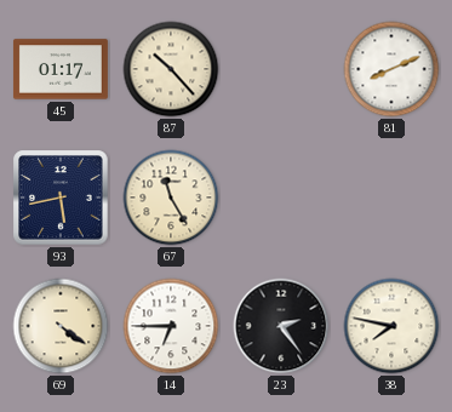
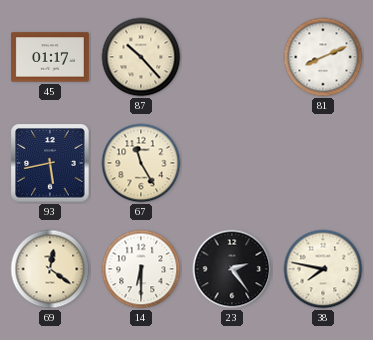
69: 4:21 -> 12:21 (50, 269)
14: 6:45 -> 6:30 (141, 269)
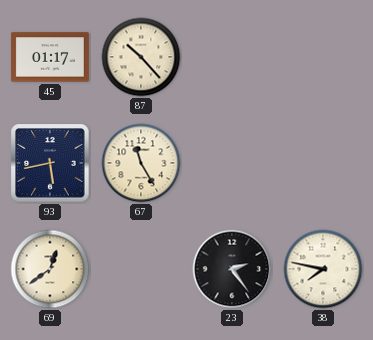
81: 8:11 -> none (323, 57)
69: 12:21 -> 12:39 (50, 269)
14: 6:30 -> none (141, 269)
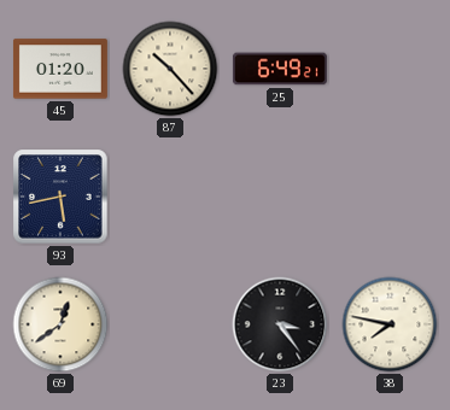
45: 01:17 -> 01:20 (60, 69)
25: none -> 6:49 (280, 69)
67: 11:25 -> none (141, 163)
23: 2:24 -> 3:24 (280, 324)
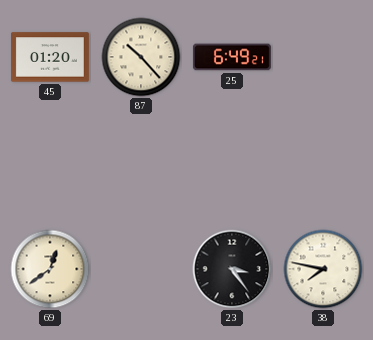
93: 5:43 -> none (60, 197)
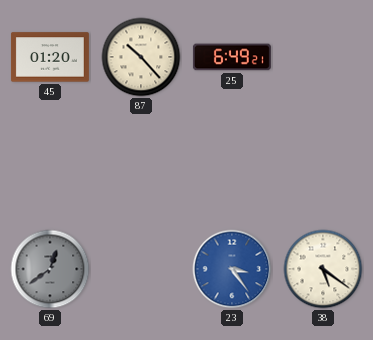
69 dial: cream -> grey (50, 269)
23 dial: black -> blue (232, 269)
38: 7:47 -> 5:21 (323, 269)
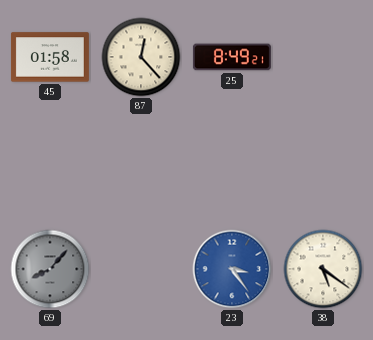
45: 01:20 -> 01:58 (50, 57)
87: 10:23 -> 12:23 (141, 57)
25: 6:49 -> 8:49 (232, 57)
69: 12:39 -> 8:07 (50, 269)
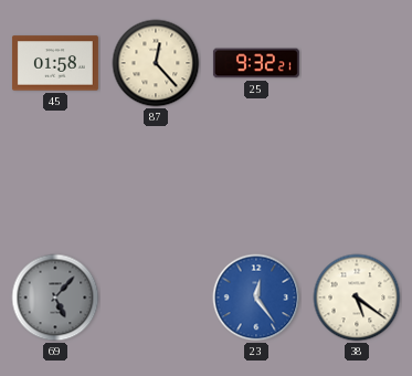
25: 8:49 -> 9:32 (256, 63)
69: 8:07 -> 5:07 (55, 297)
23: 3:24 -> 12:24 (256, 297)
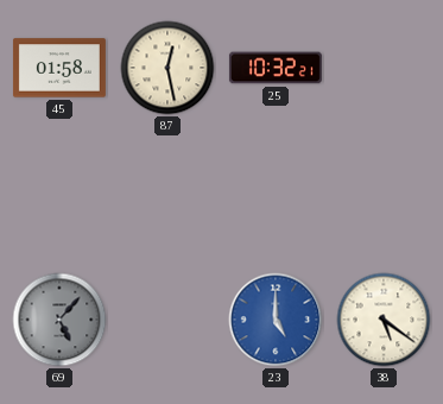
87: 12:23 -> 12:28 (167, 68)
25: 9:32 -> 10:32 (276, 68)
23: 12:24 -> 5:00 (276, 320)
